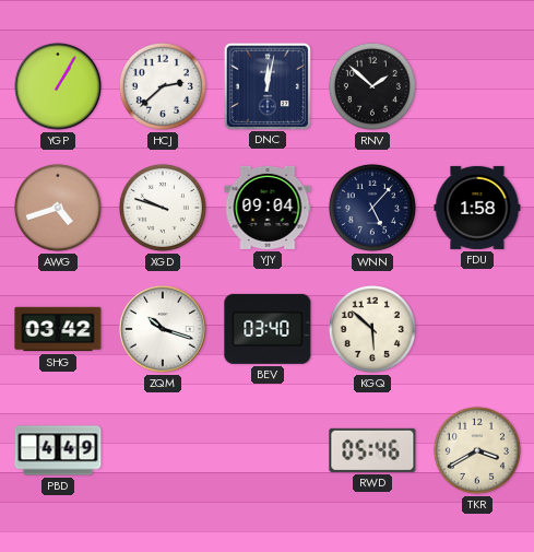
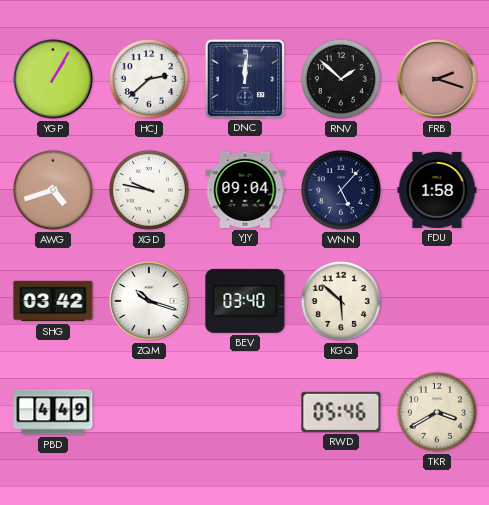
DNC: 12:02 -> 12:01 (244, 78)
FRB: none -> 2:18 (437, 79)
XGD: 9:48 -> 9:47 (149, 190)
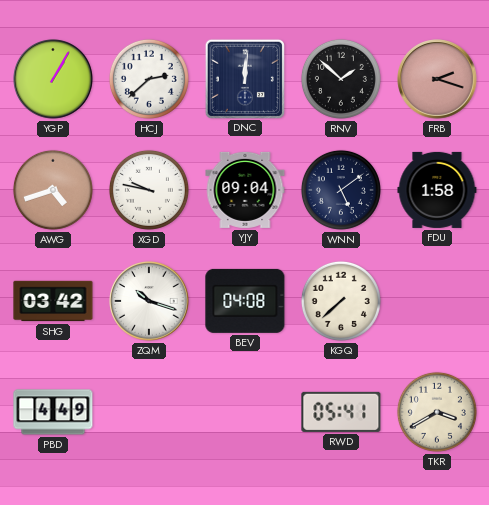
WNN: 5:07 -> 5:09 (341, 190)
BEV: 03:40 -> 04:08 (245, 301)
KGQ: 5:52 -> 7:38 (341, 301)
RWD: 05:46 -> 05:41 (341, 412)
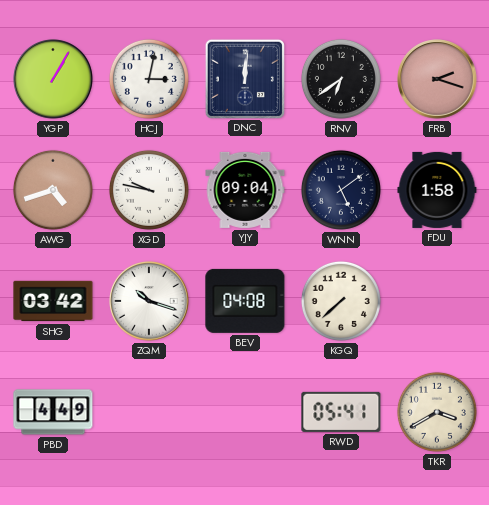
HCJ: 2:38 -> 3:02 (149, 79)
RNV: 1:52 -> 6:39 (341, 79)
